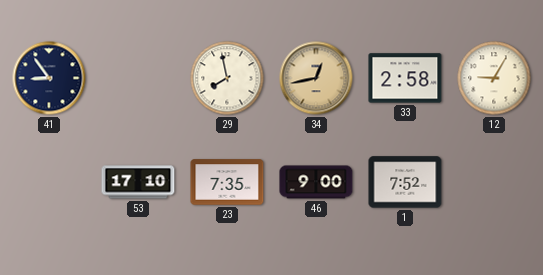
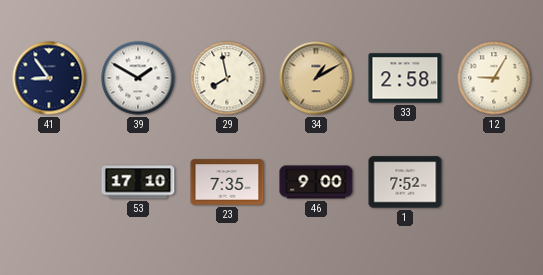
39: none -> 1:50 (138, 78)
34: 12:43 -> 1:10 (316, 78)
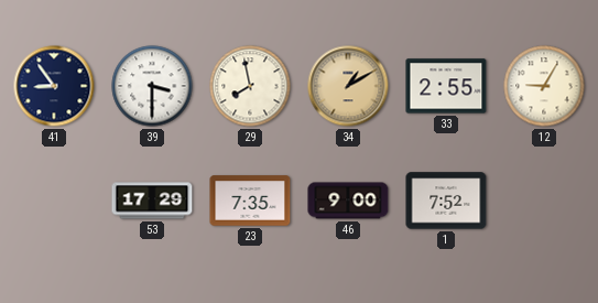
39: 1:50 -> 3:30 (152, 86)
33: 2:58 -> 2:55 (446, 86)
53: 17:10 -> 17:29 (152, 201)
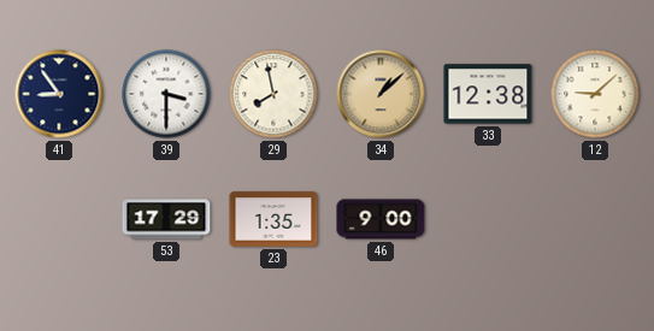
34: 1:10 -> 1:08 (381, 94)
33: 2:55 -> 12:38 (488, 94)
12: 9:05 -> 9:08 (595, 94)
23: 7:35 -> 1:35 (273, 219)
1: 7:52 -> none (446, 201)
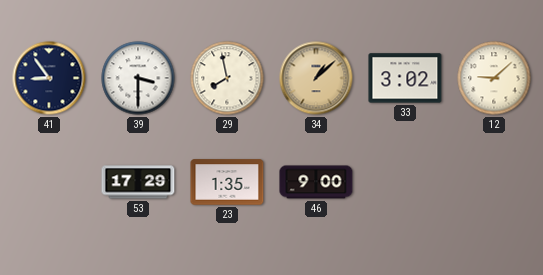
33: 12:38 -> 3:02 (405, 78)
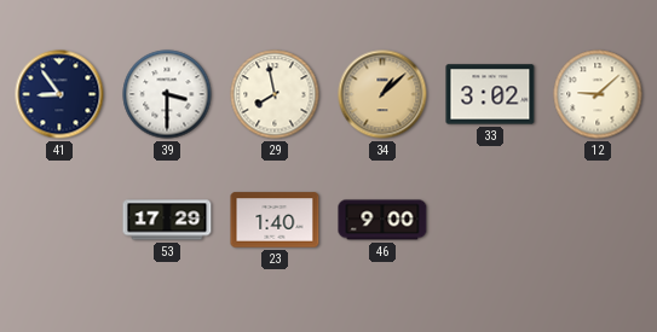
23: 1:35 -> 1:40 (275, 220)
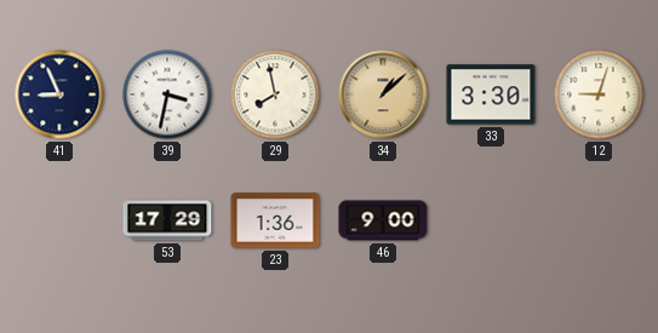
41: 8:54 -> 8:56 (59, 94)
39: 3:30 -> 3:32 (167, 94)
33: 3:02 -> 3:30 (491, 94)
12: 9:08 -> 9:03 (599, 94)
23: 1:40 -> 1:36 (275, 220)
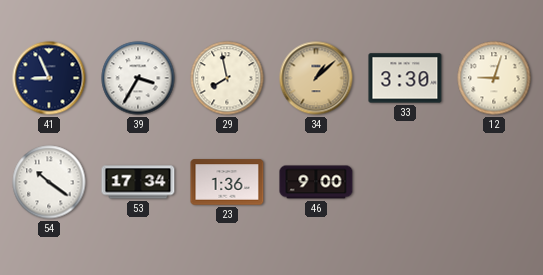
39: 3:32 -> 3:35 (138, 78)
54: none -> 10:21 (49, 182)
53: 17:29 -> 17:34 (138, 182)
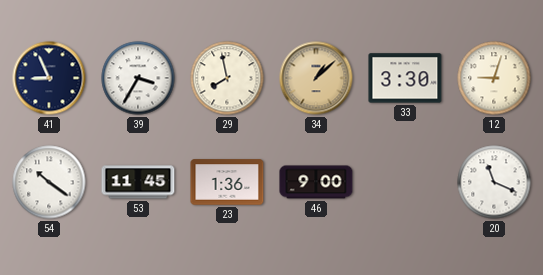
53: 17:34 -> 11:45 (138, 182)
20: none -> 11:19 (494, 182)
